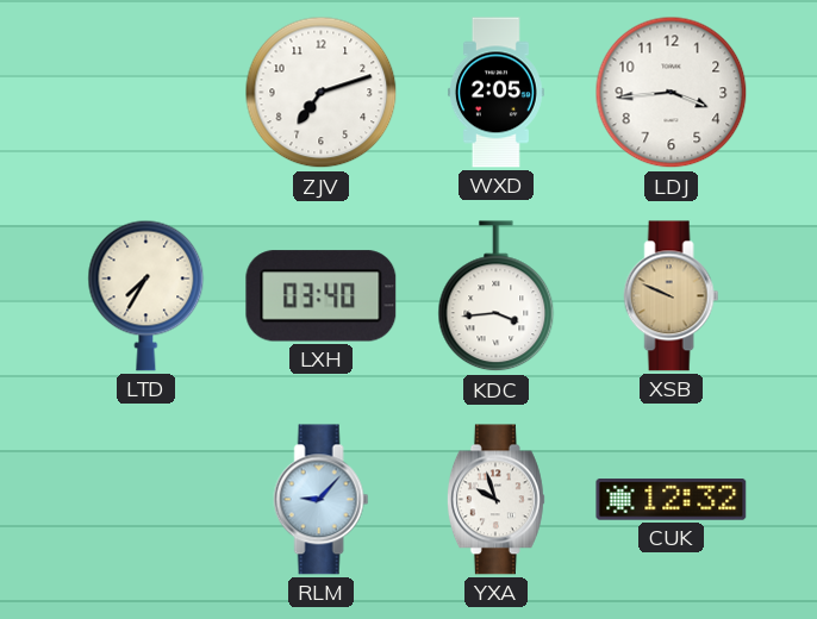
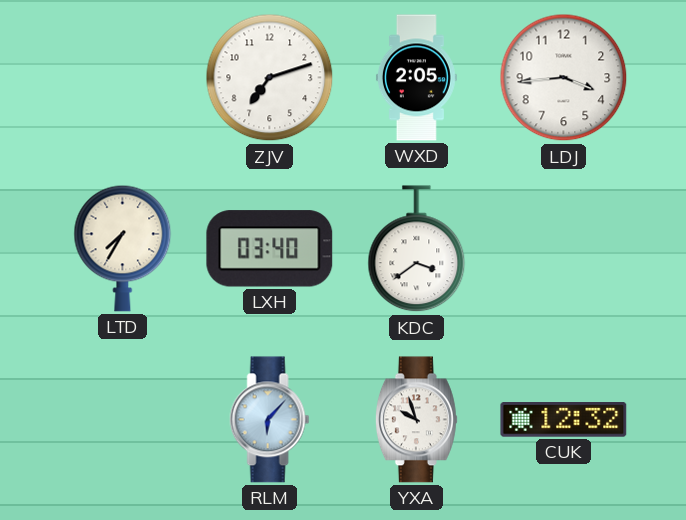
KDC: 3:44 -> 3:39 (417, 249)
XSB: 9:49 -> none (672, 296)
RLM: 9:07 -> 6:07 (270, 420)
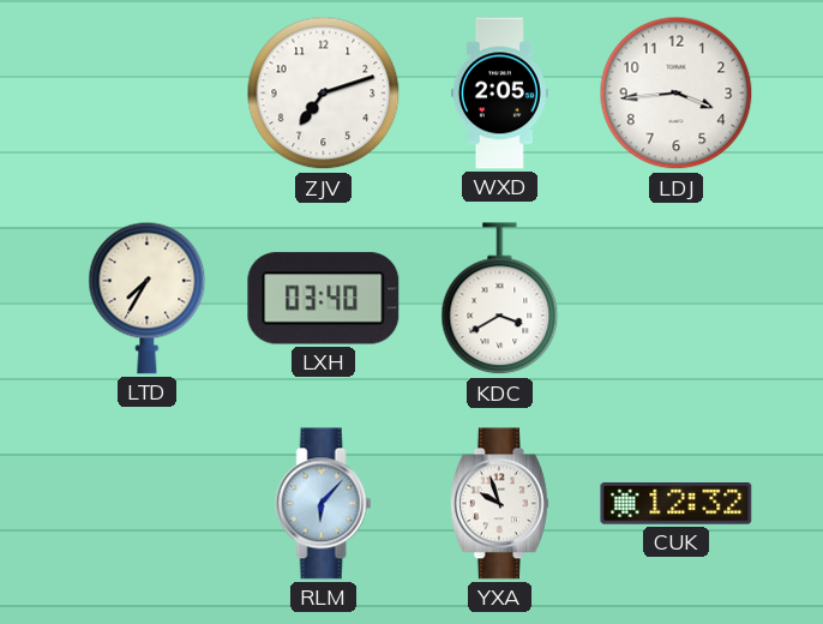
KDC: 3:39 -> 3:40 (500, 299)
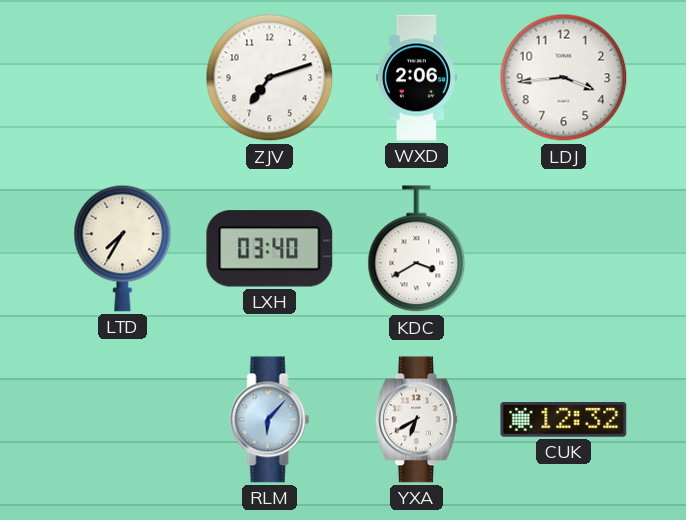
WXD: 2:05 -> 2:06 (416, 78)
YXA: 9:57 -> 6:40 (416, 420)
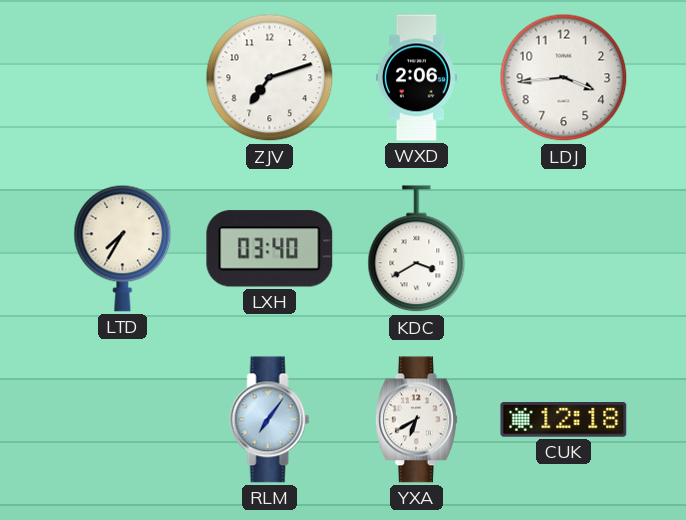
RLM: 6:07 -> 7:06 (270, 420)
CUK: 12:32 -> 12:18 (564, 420)
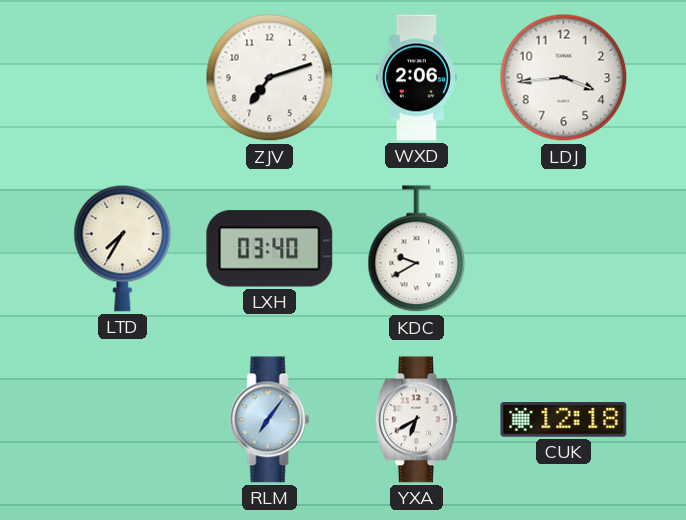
KDC: 3:40 -> 9:40 (417, 249)
